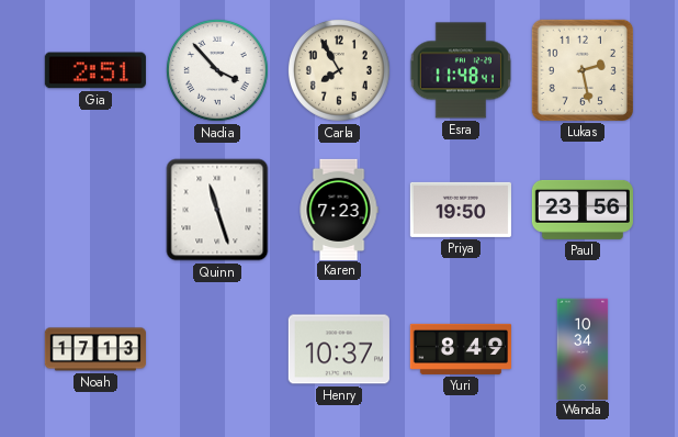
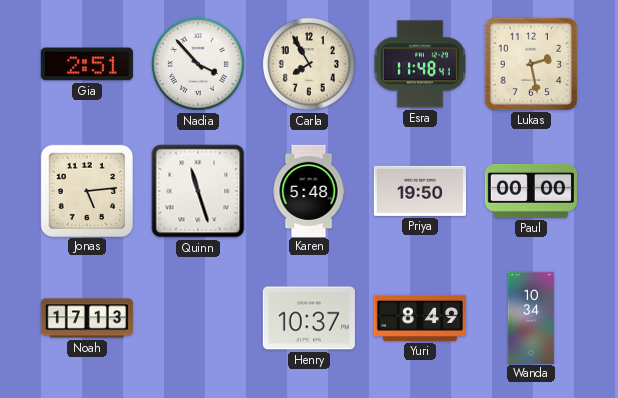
Jonas: none -> 5:14 (86, 190)
Karen: 7:23 -> 5:48 (309, 190)
Paul: 23:56 -> 00:00 (531, 191)
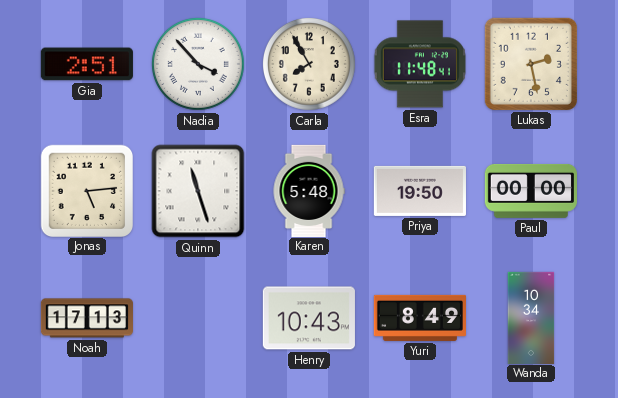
Henry: 10:37 -> 10:43 (309, 318)
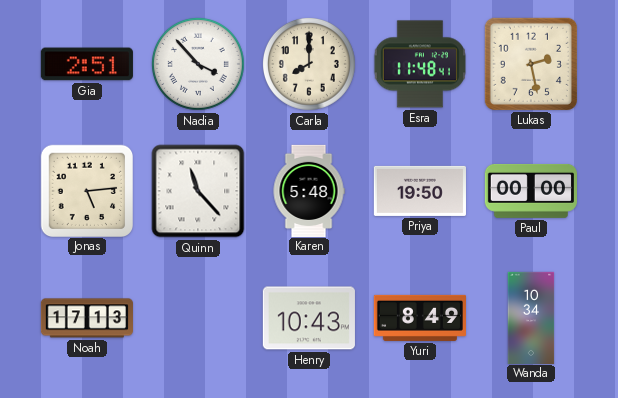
Carla: 7:55 -> 8:00 (309, 64)
Quinn: 11:27 -> 11:23 (198, 191)
